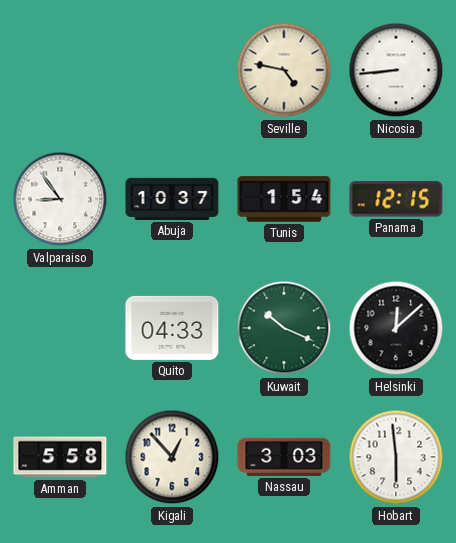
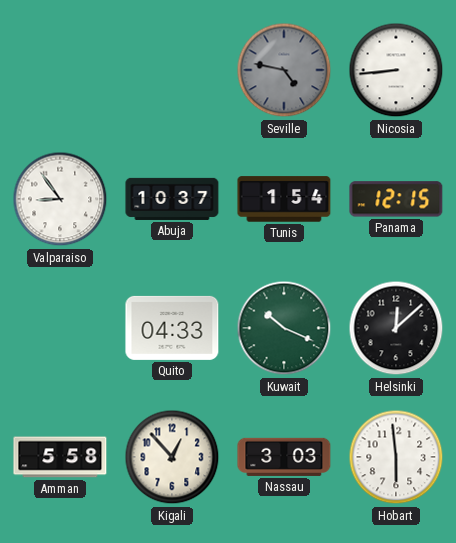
Seville dial: cream -> grey (284, 70)
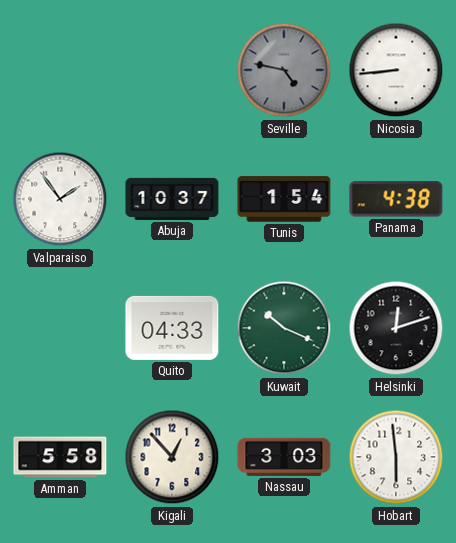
Valparaiso: 8:54 -> 1:54 (60, 199)
Panama: 12:15 -> 4:38 (396, 199)
Helsinki: 12:08 -> 12:12 (396, 328)
